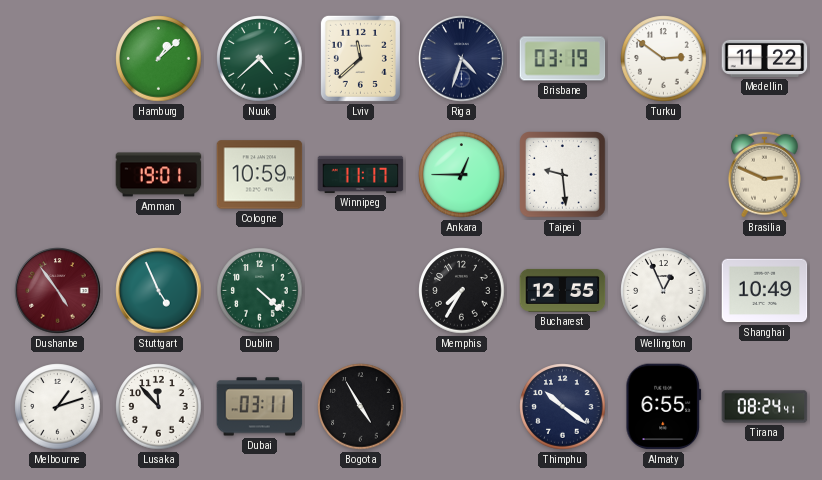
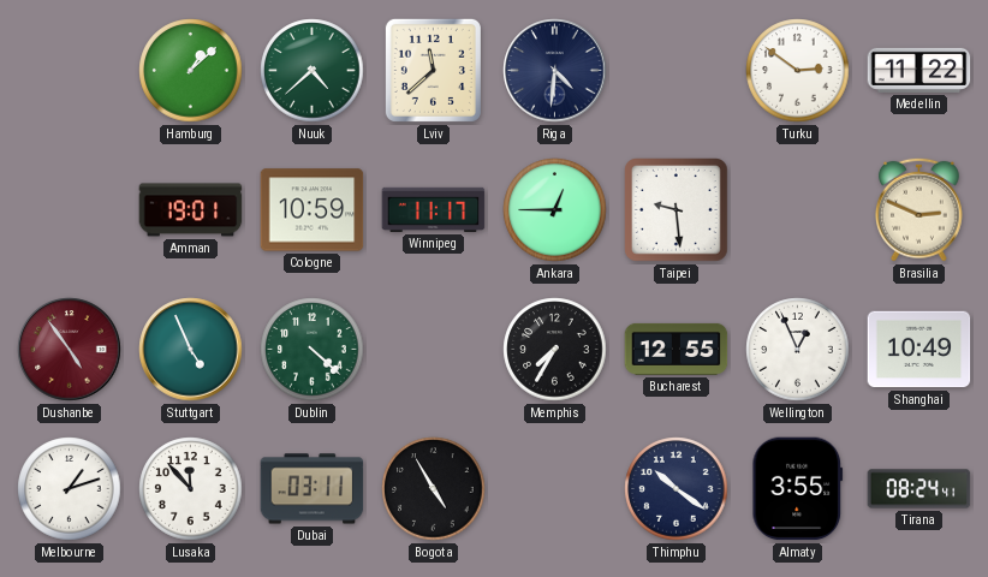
Riga: 4:33 -> 4:31 (555, 71)
Brisbane: 03:19 -> none (563, 59)
Almaty: 6:55 -> 3:55 (798, 489)
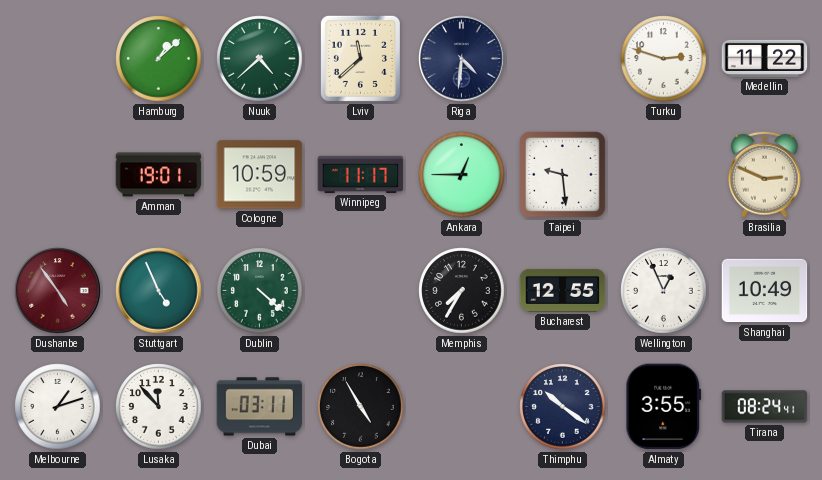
Turku: 2:51 -> 2:48 (664, 59)
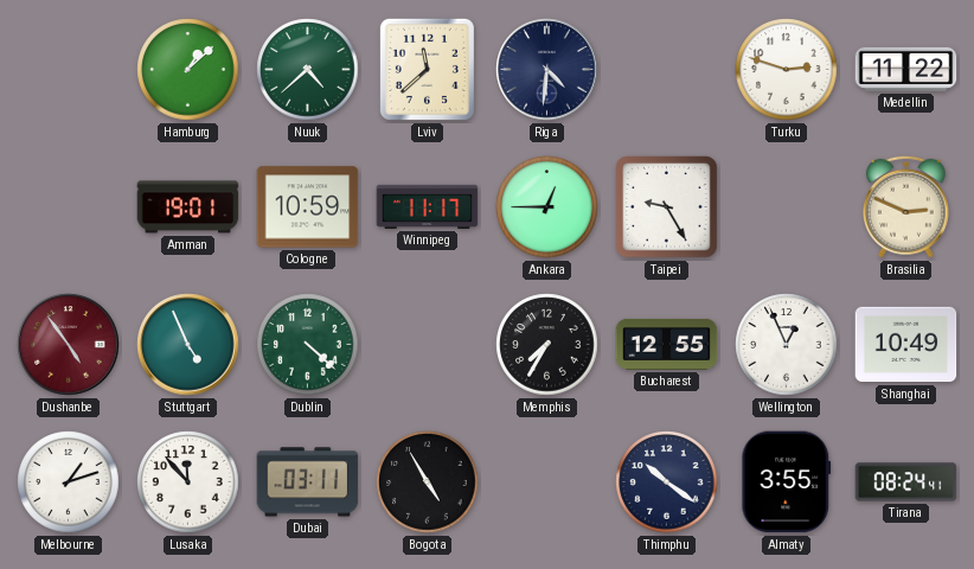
Taipei: 9:29 -> 9:25 (667, 207)
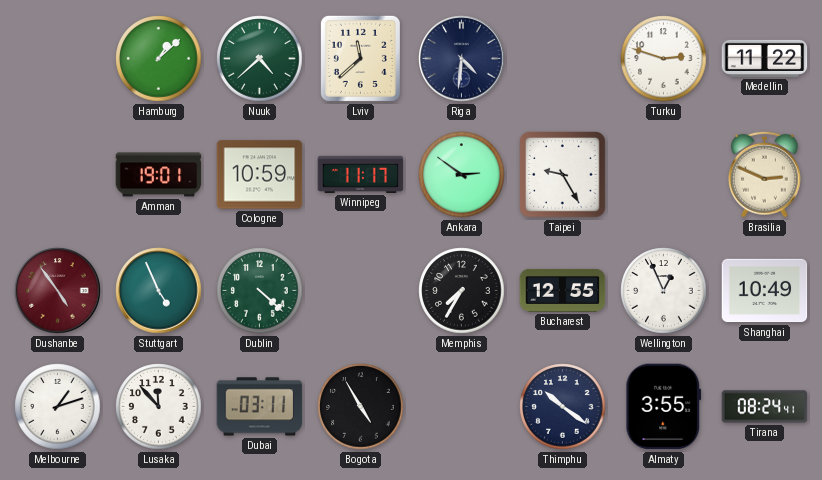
Ankara: 12:45 -> 2:51 (462, 175)
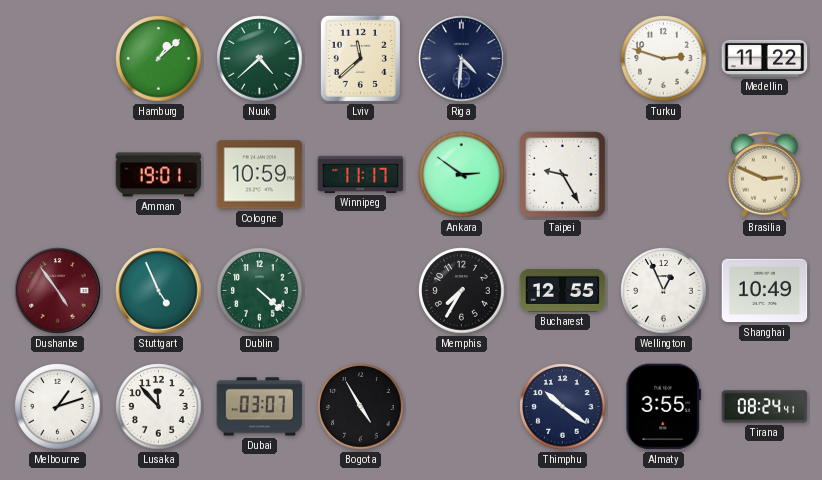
Dubai: 03:11 -> 03:07 (260, 407)
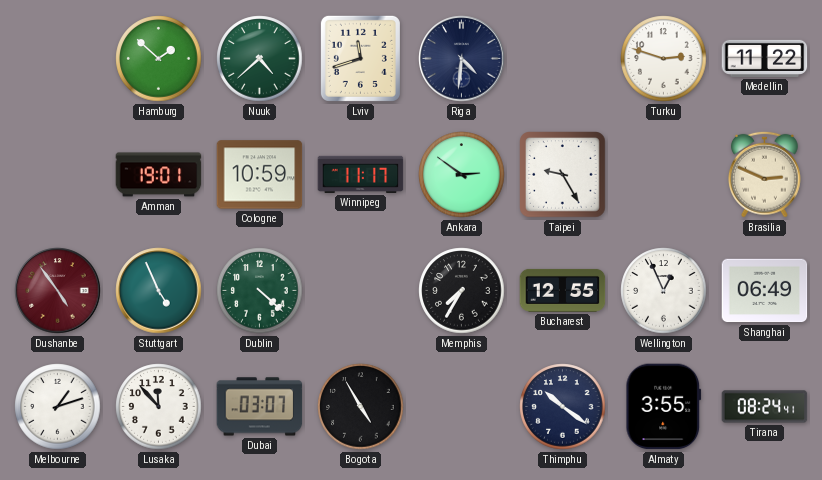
Hamburg: 1:08 -> 1:52 (159, 59)
Lviv: 11:38 -> 11:42 (360, 58)
Shanghai: 10:49 -> 06:49 (765, 291)
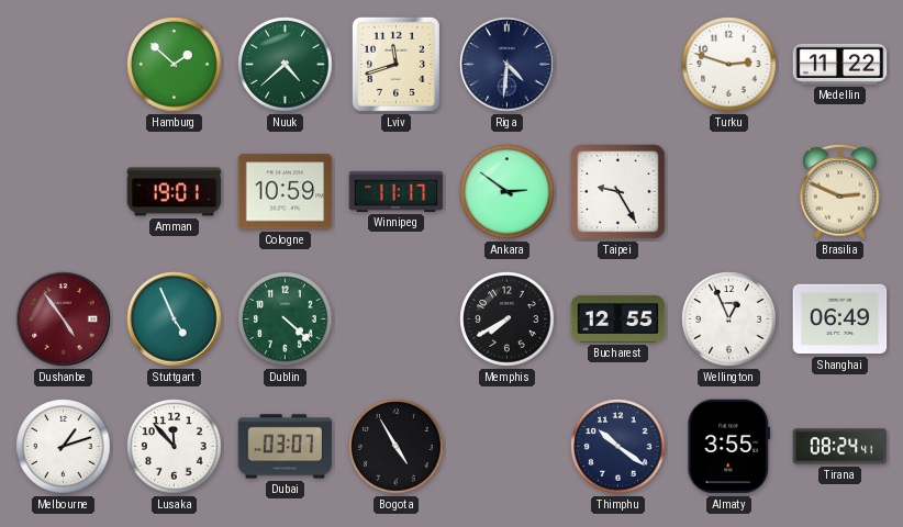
Memphis: 7:35 -> 7:40 (508, 319)
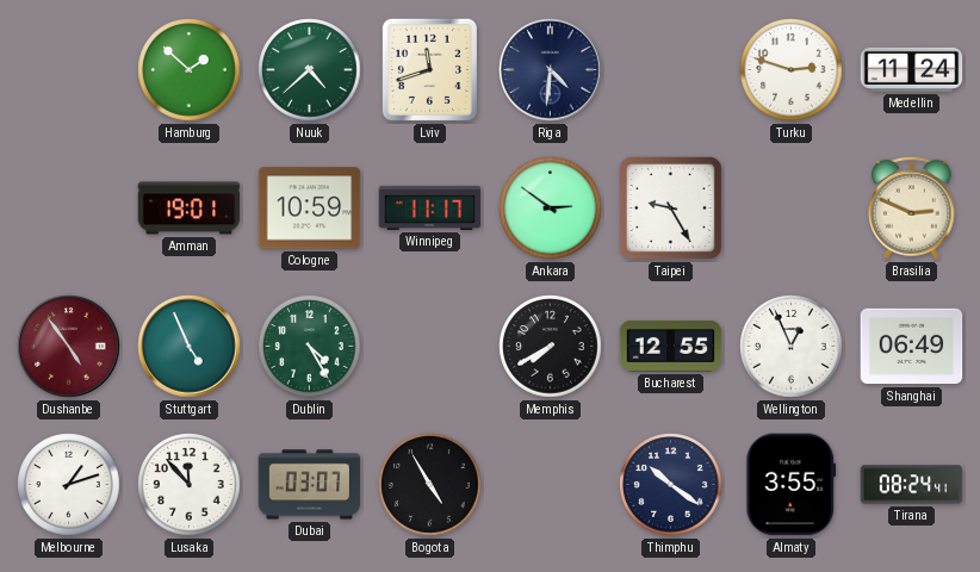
Medellin: 11:22 -> 11:24 (912, 69)
Dublin: 4:22 -> 4:25 (310, 347)
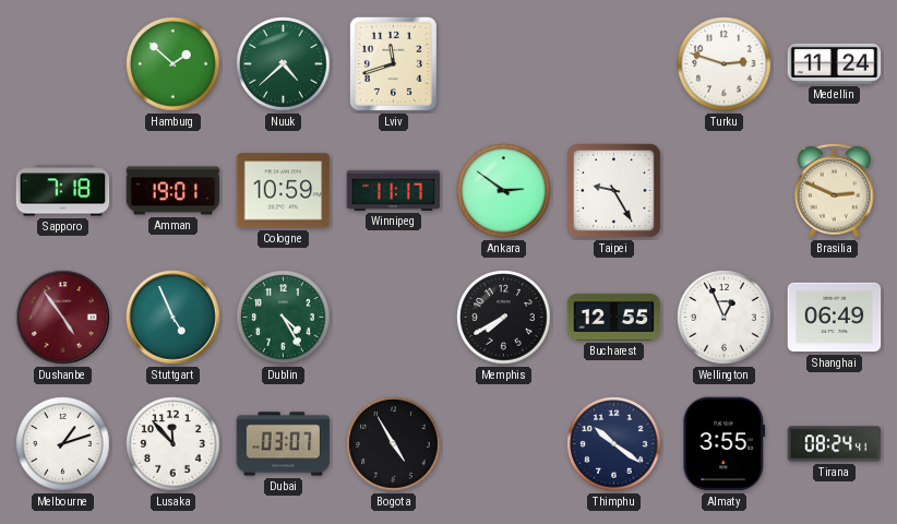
Riga: 4:31 -> none (551, 70)
Sapporo: none -> 7:18 (63, 191)
